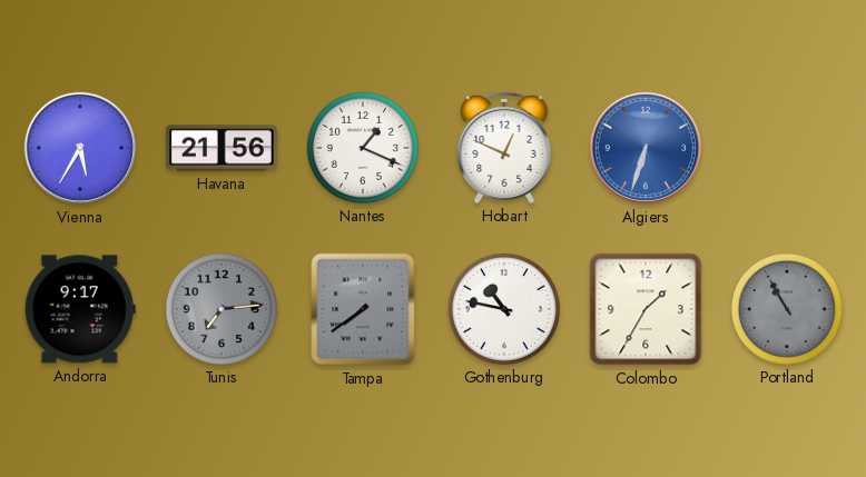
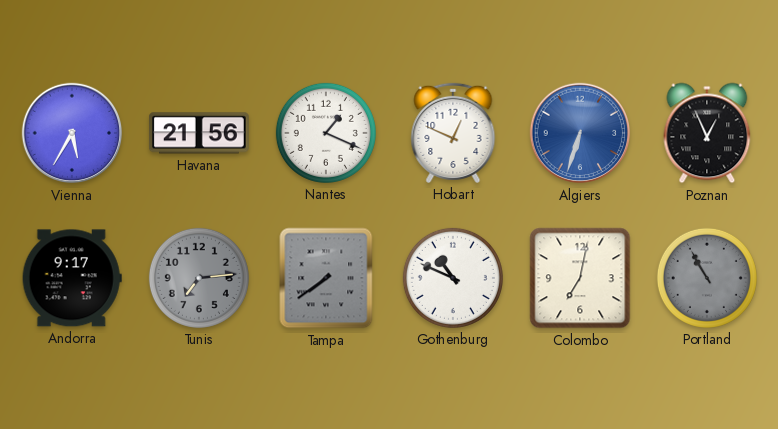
Poznan: none -> 12:56 (707, 133)
Gothenburg: 10:47 -> 10:49 (453, 278)
Colombo: 1:35 -> 7:02 (580, 278)
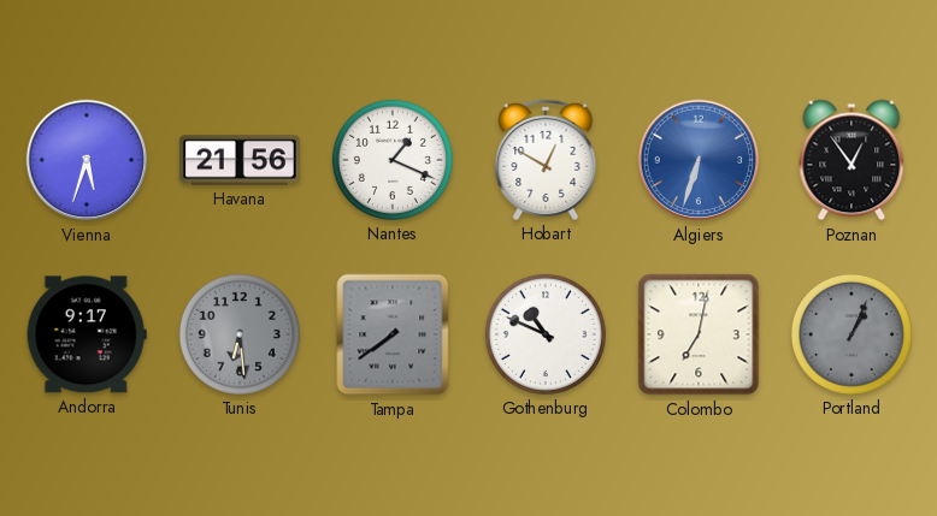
Vienna: 5:35 -> 5:33 (87, 160)
Hobart: 12:49 -> 12:50 (546, 160)
Poznan: 12:56 -> 12:54 (851, 160)
Tunis: 7:14 -> 6:29 (240, 334)
Portland: 10:55 -> 1:04 (851, 334)
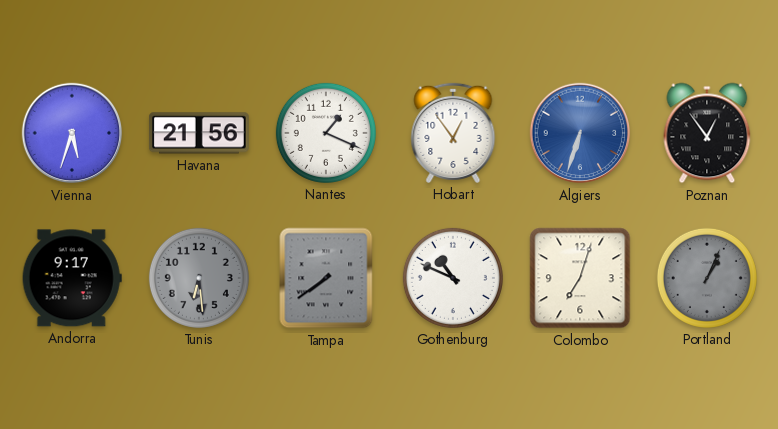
Hobart: 12:50 -> 12:54 (453, 133)
Colombo: 7:02 -> 7:03 (580, 278)
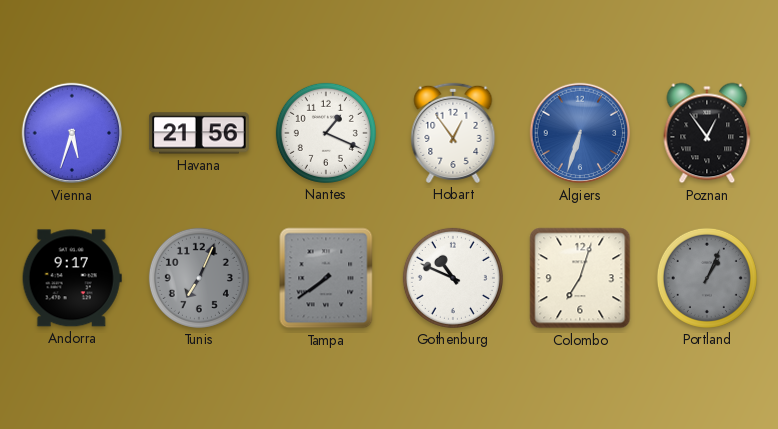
Tunis: 6:29 -> 7:04 (199, 278)
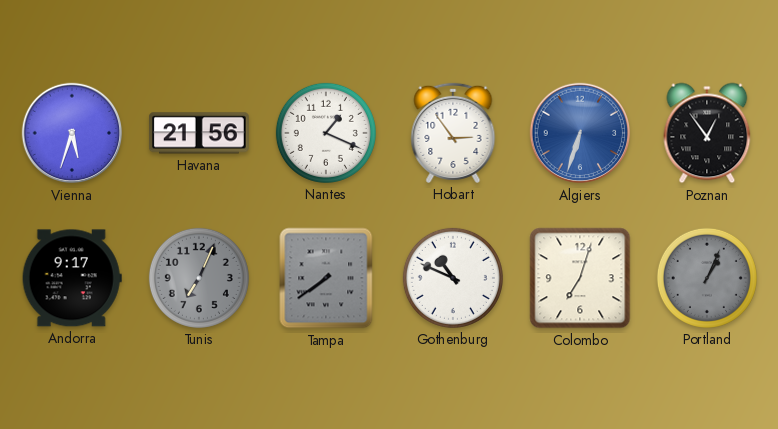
Hobart: 12:54 -> 2:54 (453, 133)
